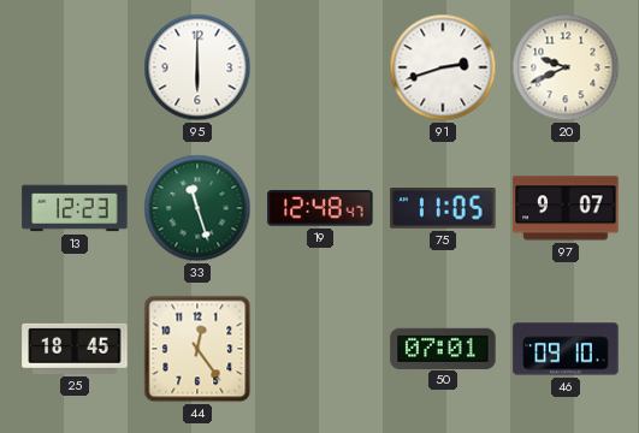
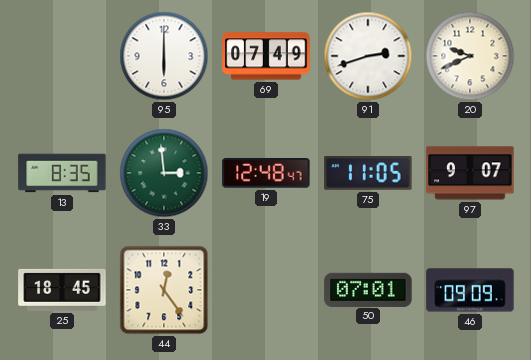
69: none -> 07:49 (266, 56)
13: 12:23 -> 8:35 (62, 173)
33: 11:27 -> 2:59 (164, 173)
46: 09:10 -> 09:09 (470, 290)
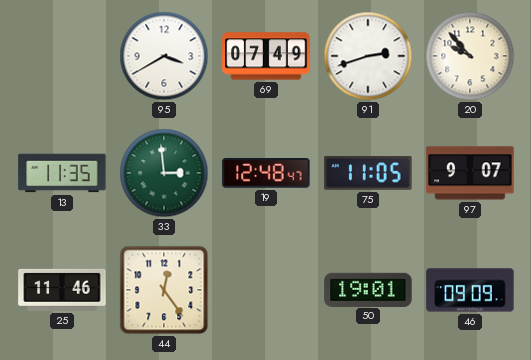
95: 6:00 -> 3:40 (164, 56)
20: 9:41 -> 9:53 (470, 56)
13: 8:35 -> 11:35 (62, 173)
25: 18:45 -> 11:46 (62, 290)
50: 07:01 -> 19:01 (368, 289)
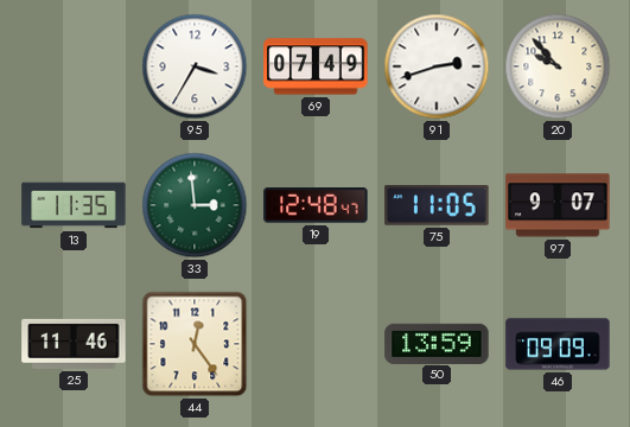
95: 3:40 -> 3:35 (195, 66)
50: 19:01 -> 13:59 (437, 343)
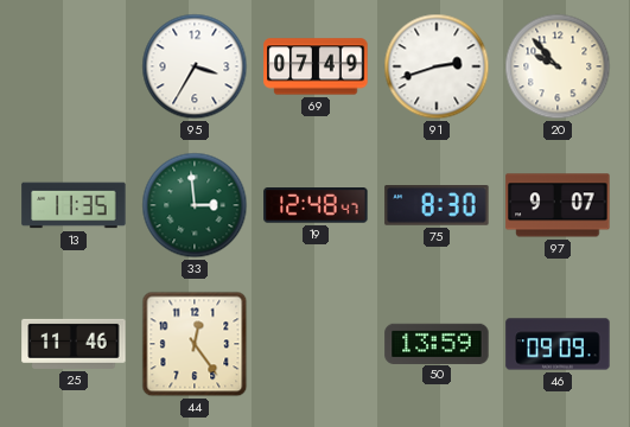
75: 11:05 -> 8:30 (437, 205)
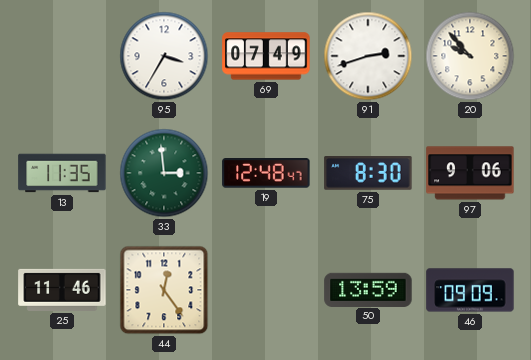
97: 9:07 -> 9:06 (470, 173)
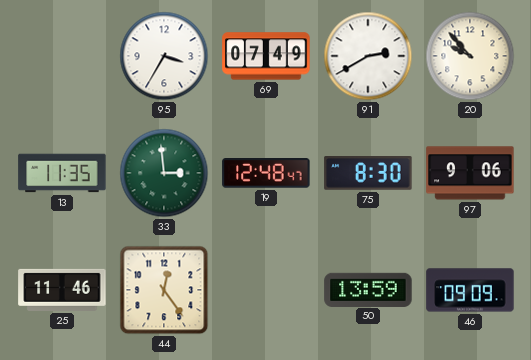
91: 2:42 -> 2:40 (368, 56)
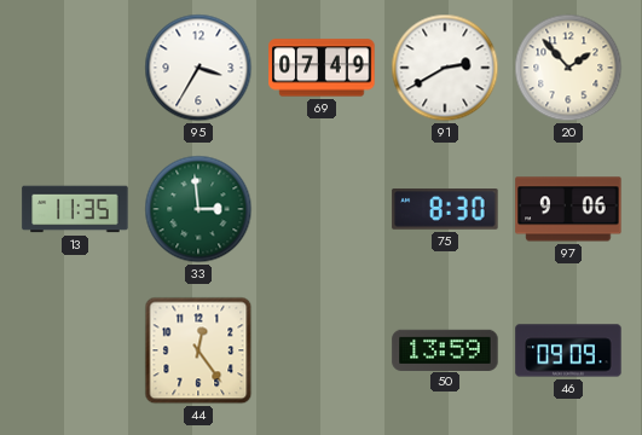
20: 9:53 -> 1:53 (568, 68)
19: 12:48 -> none (266, 173)
25: 11:46 -> none (62, 290)
